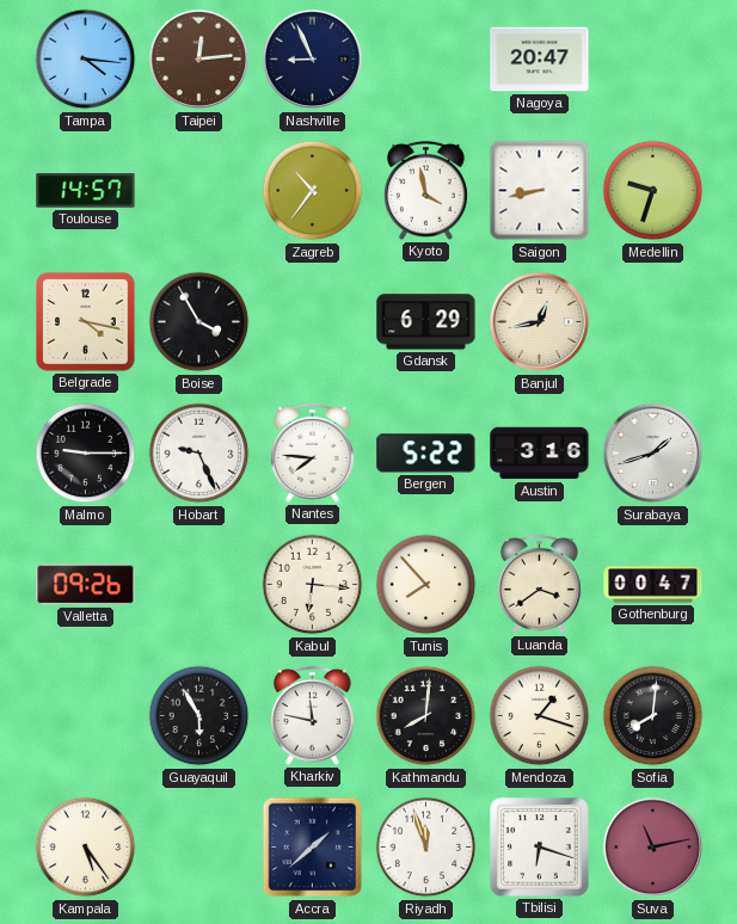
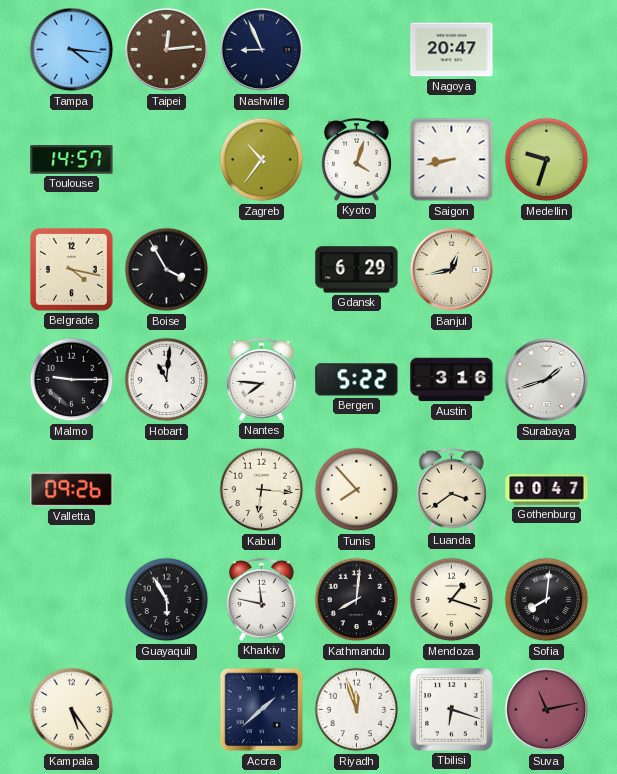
Kyoto: 3:58 -> 4:03 (356, 159)
Hobart: 9:26 -> 11:01 (167, 380)
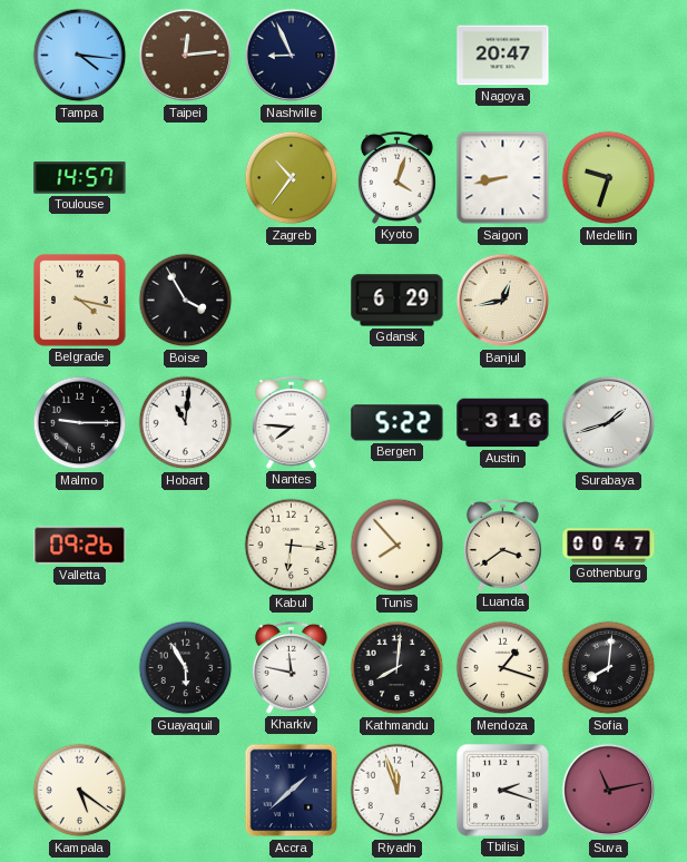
Kampala: 5:24 -> 5:21 (80, 791)
Tbilisi: 6:18 -> 2:18 (503, 791)
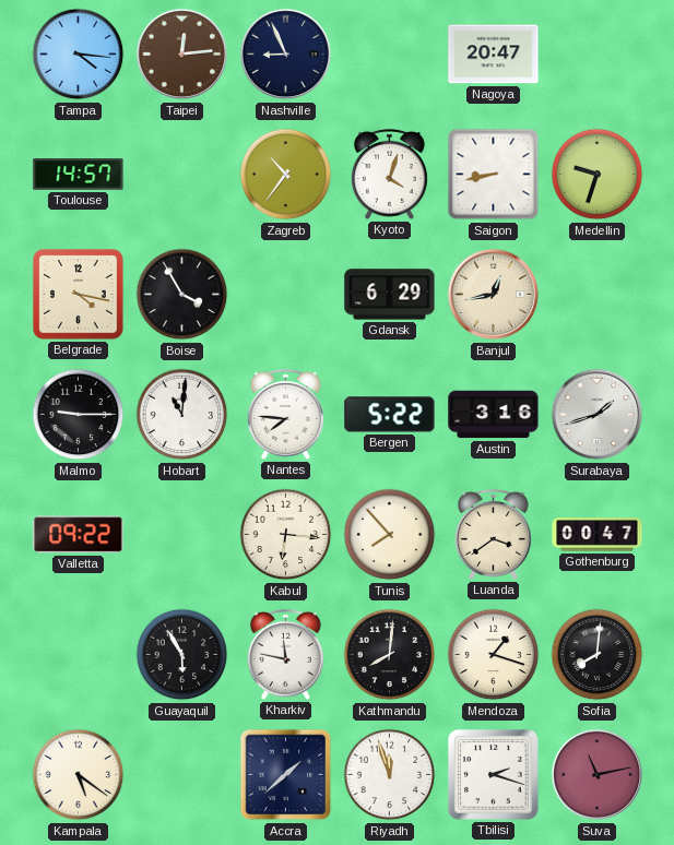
Valletta: 09:26 -> 09:22 (79, 535)
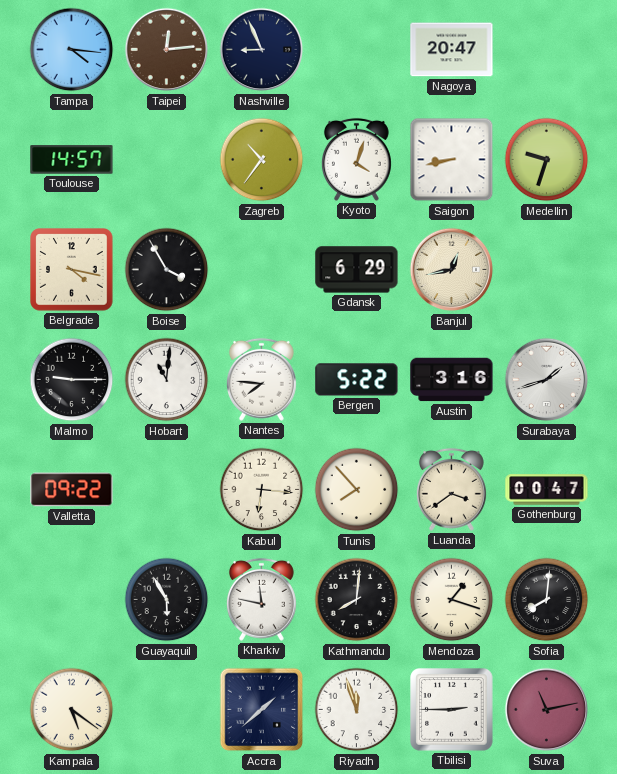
Tbilisi: 2:18 -> 2:45 (452, 710)
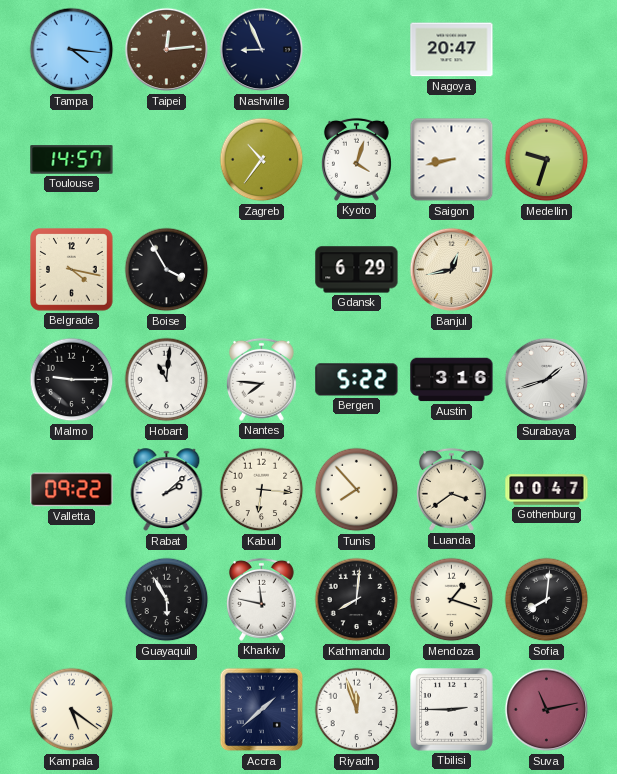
Rabat: none -> 2:08 (167, 490)
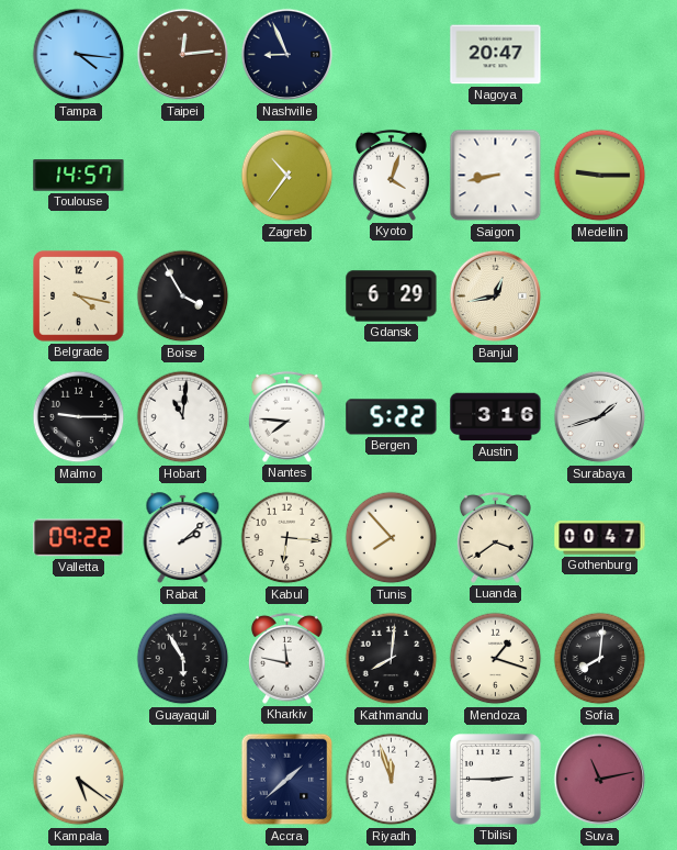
Medellin: 9:33 -> 9:15 (600, 176)
